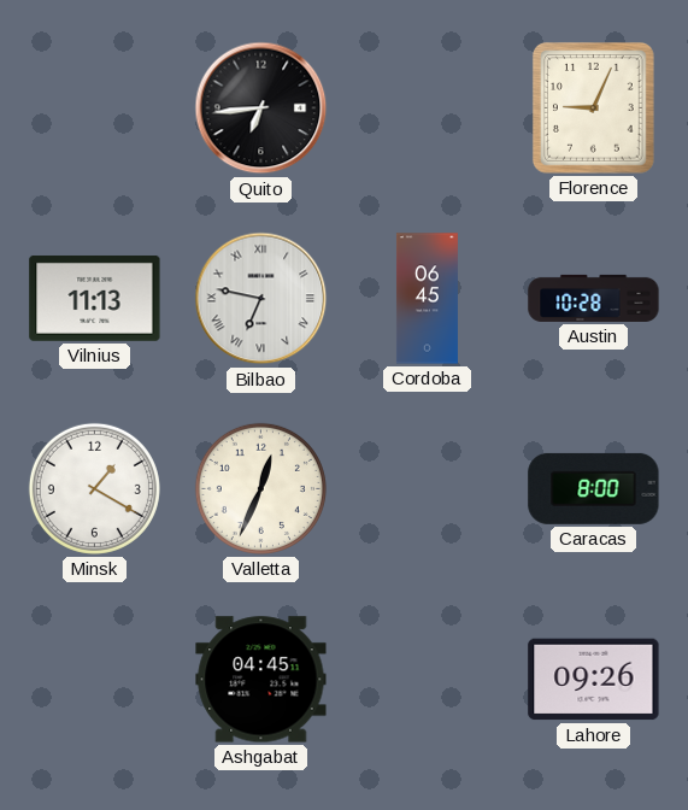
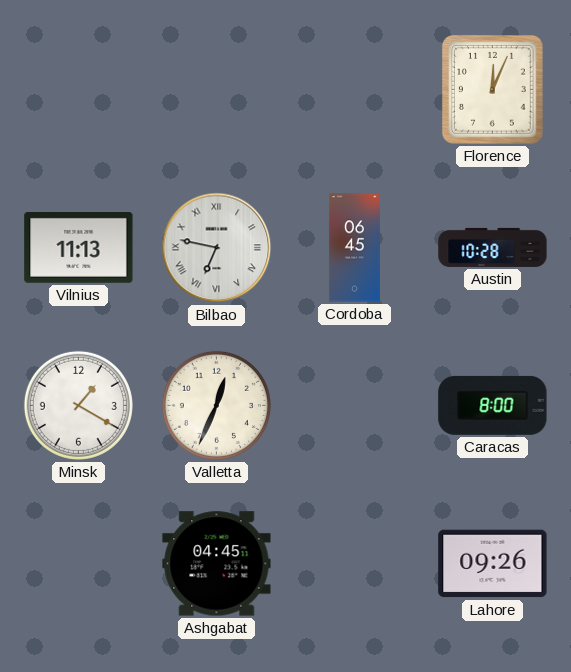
Quito: 6:44 -> none (261, 108)
Florence: 9:04 -> 12:04 (492, 90)
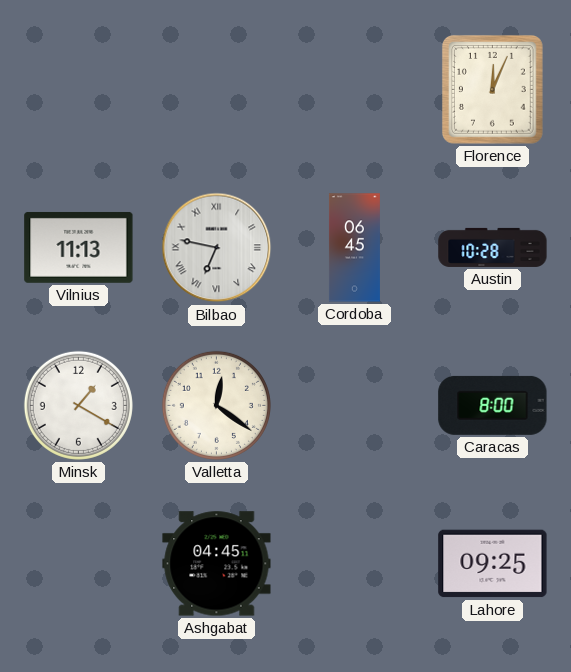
Valletta: 12:34 -> 12:21 (216, 405)
Lahore: 09:26 -> 09:25 (493, 564)
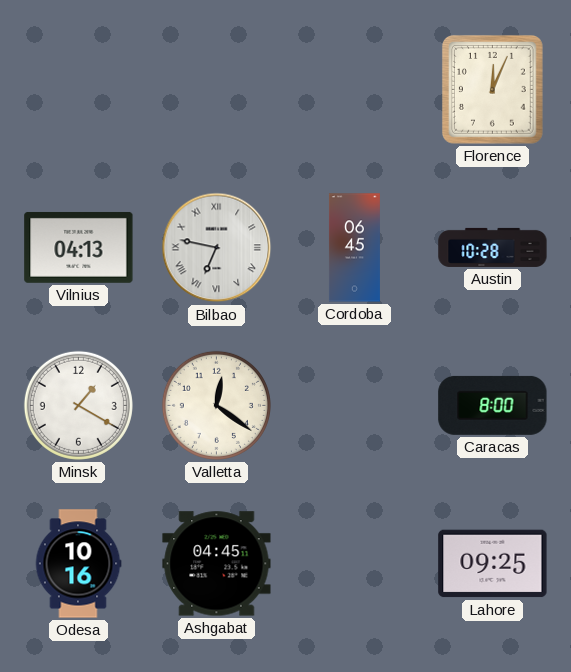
Vilnius: 11:13 -> 04:13 (79, 247)
Odesa: none -> 10:16 (78, 564)
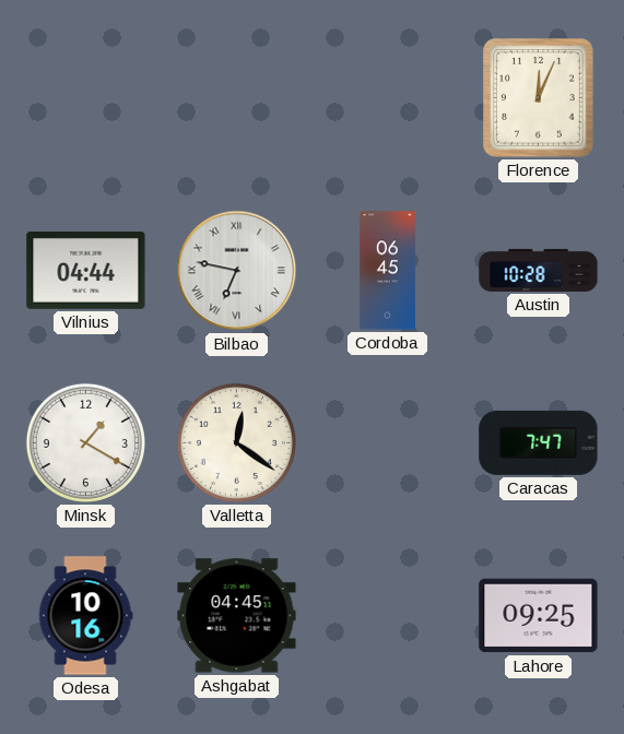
Vilnius: 04:13 -> 04:44 (86, 270)
Caracas: 8:00 -> 7:47 (539, 442)
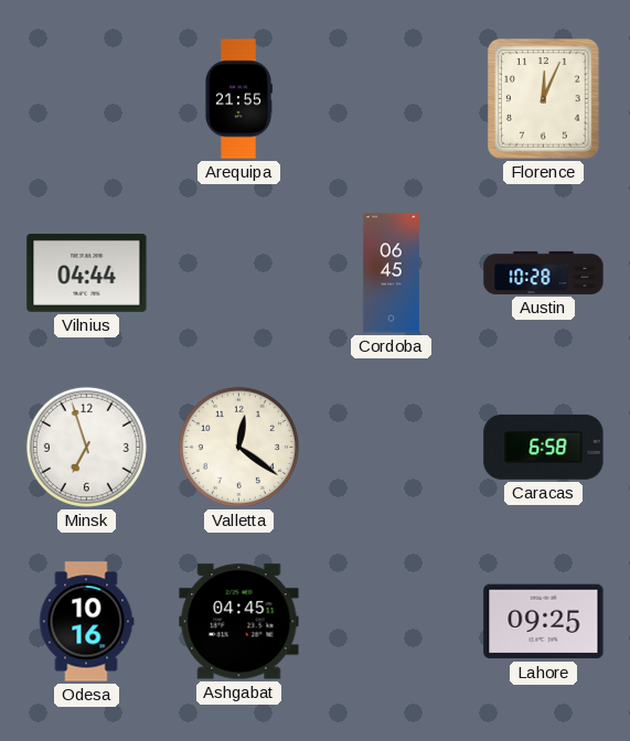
Arequipa: none -> 21:55 (239, 99)
Bilbao: 6:47 -> none (237, 271)
Minsk: 1:20 -> 6:57 (86, 447)
Caracas: 7:47 -> 6:58 (544, 447)
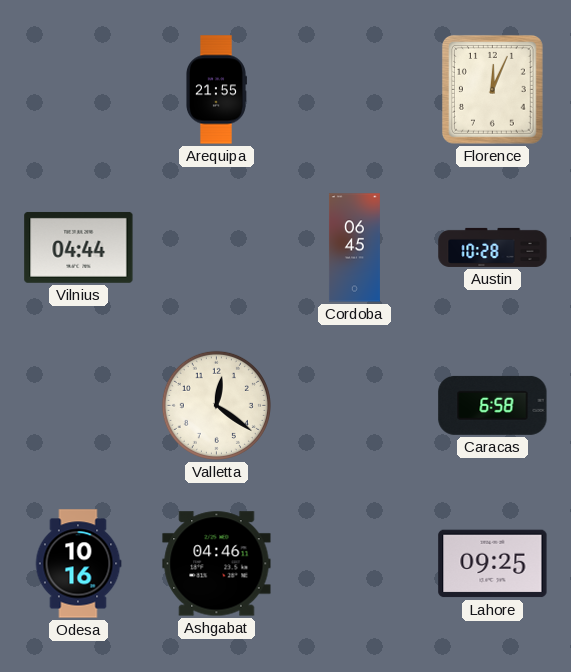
Minsk: 6:57 -> none (86, 447)
Ashgabat: 04:45 -> 04:46 (217, 564)
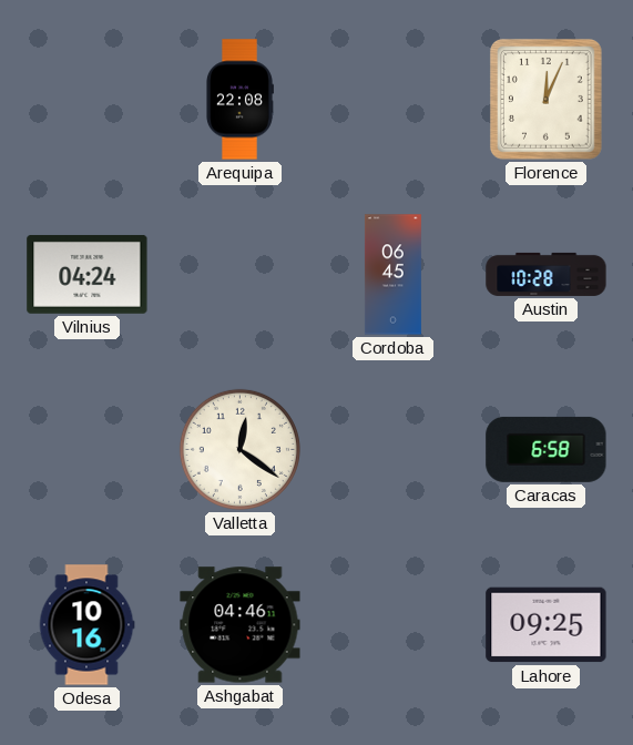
Arequipa: 21:55 -> 22:08 (241, 100)
Vilnius: 04:44 -> 04:24 (88, 274)
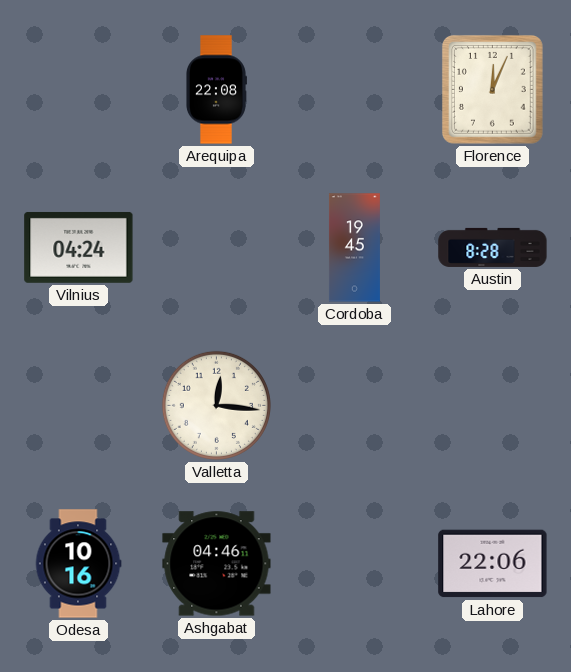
Cordoba: 06:45 -> 19:45 (354, 248)
Austin: 10:28 -> 8:28 (493, 247)
Valletta: 12:21 -> 12:16 (216, 405)
Caracas: 6:58 -> none (547, 449)
Lahore: 09:25 -> 22:06 (493, 564)
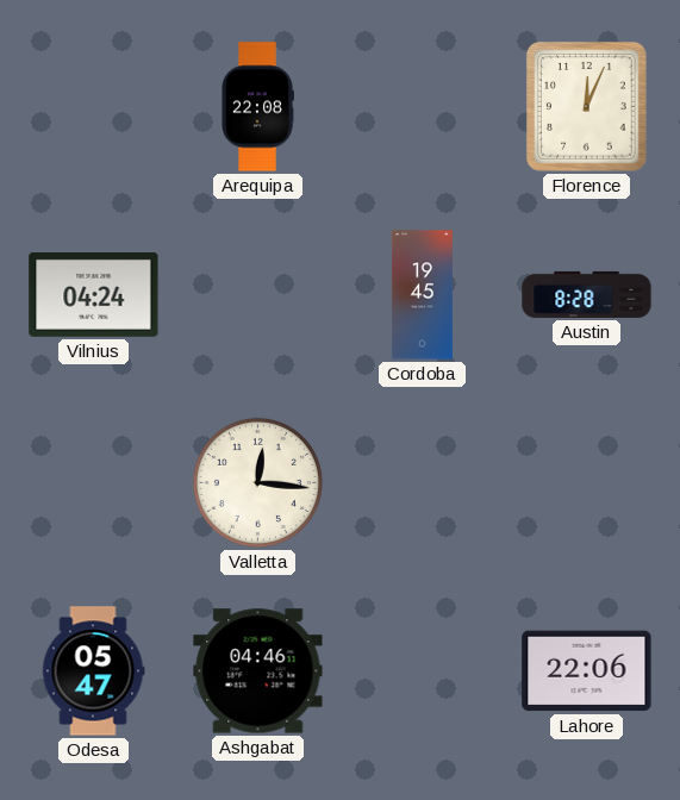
Odesa: 10:16 -> 05:47 (93, 671)
